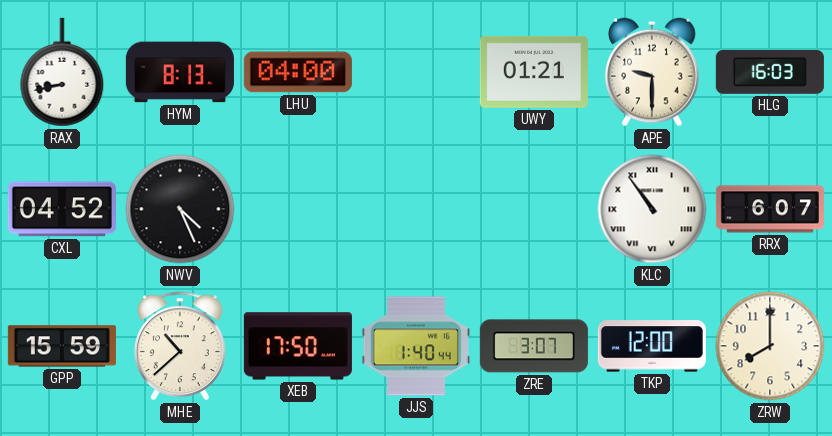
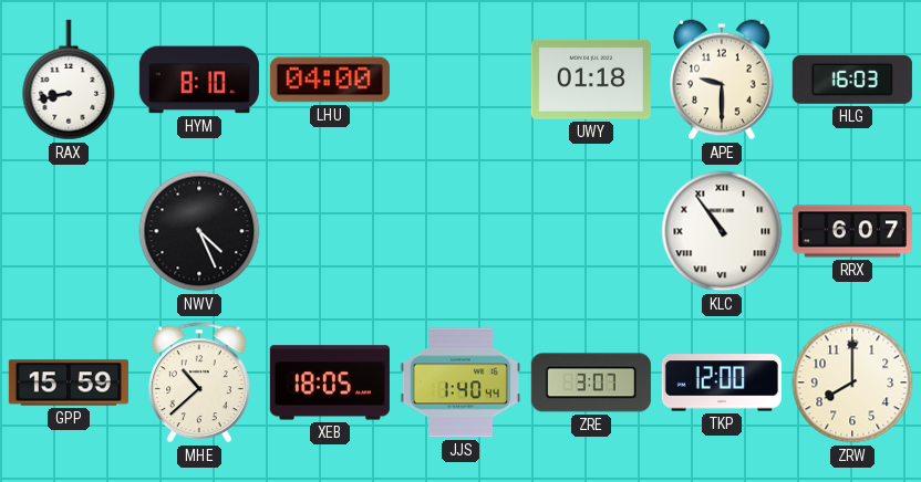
HYM: 8:13 -> 8:10 (199, 80)
UWY: 01:21 -> 01:18 (591, 80)
CXL: 04:52 -> none (62, 209)
XEB: 17:50 -> 18:05 (330, 383)
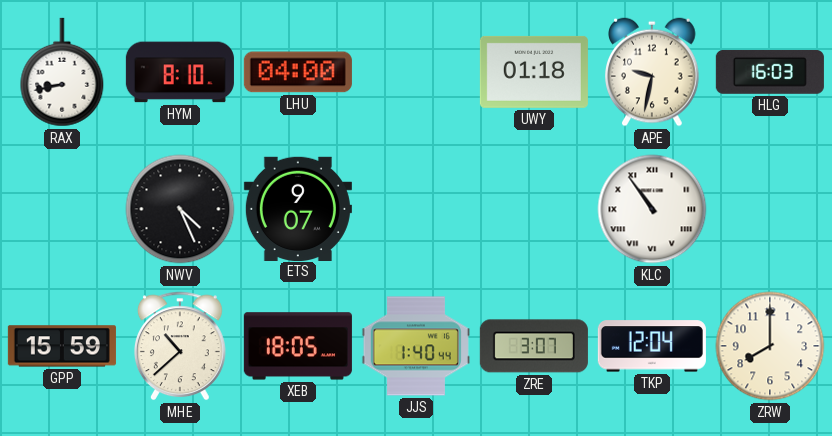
APE: 9:30 -> 9:32 (653, 72)
ETS: none -> 9:07 (298, 208)
RRX: 6:07 -> none (852, 231)
TKP: 12:00 -> 12:04 (652, 346)
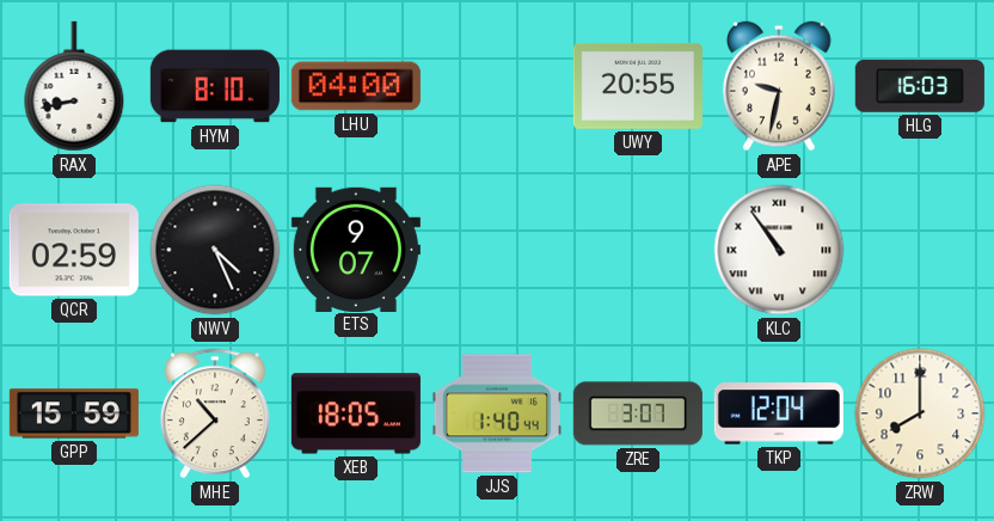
UWY: 01:18 -> 20:55 (638, 86)
QCR: none -> 02:59 (74, 250)
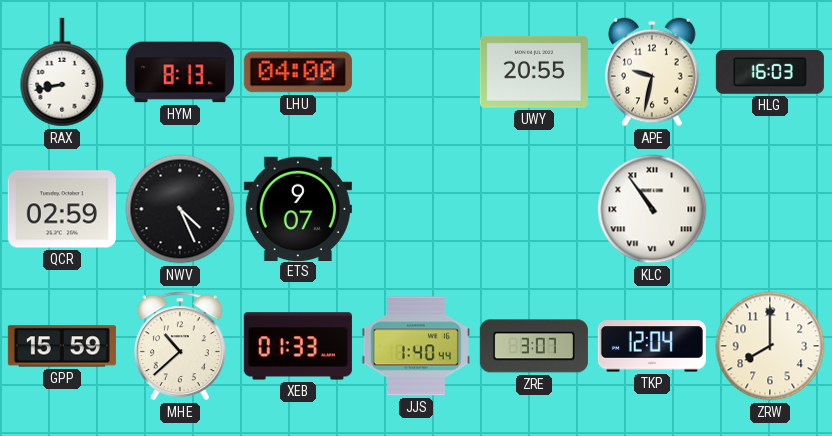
HYM: 8:10 -> 8:13 (180, 72)
XEB: 18:05 -> 01:33 (298, 346)
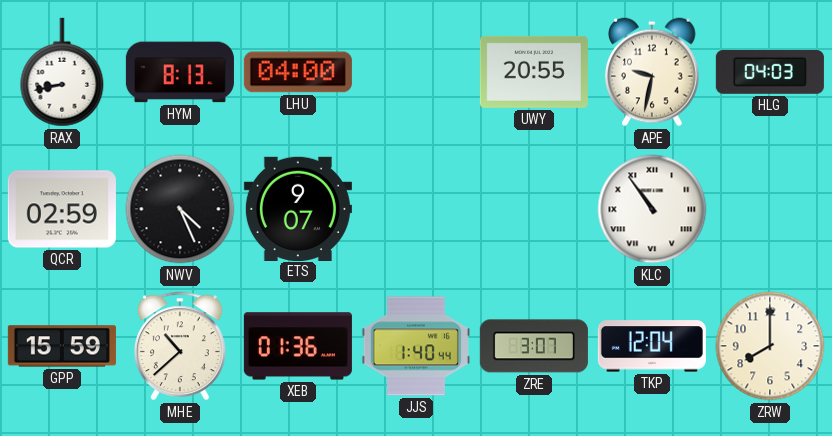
HLG: 16:03 -> 04:03 (770, 72)
XEB: 01:33 -> 01:36 (298, 346)
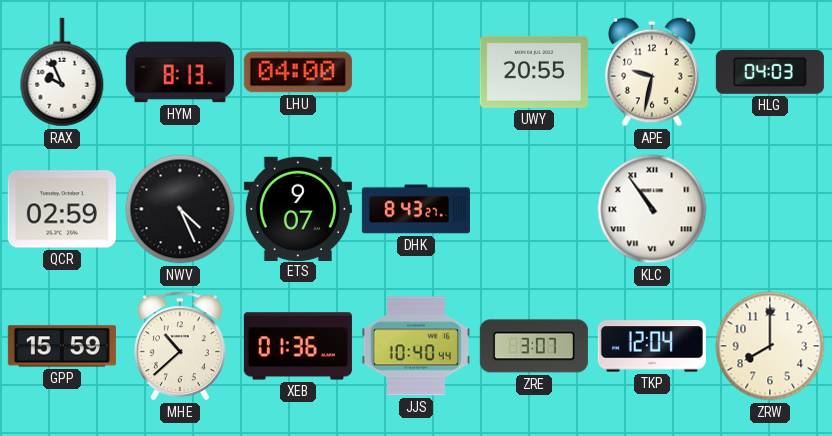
RAX: 8:43 -> 9:56 (62, 72)
DHK: none -> 8:43 (416, 209)
JJS: 1:40 -> 10:40 (416, 346)
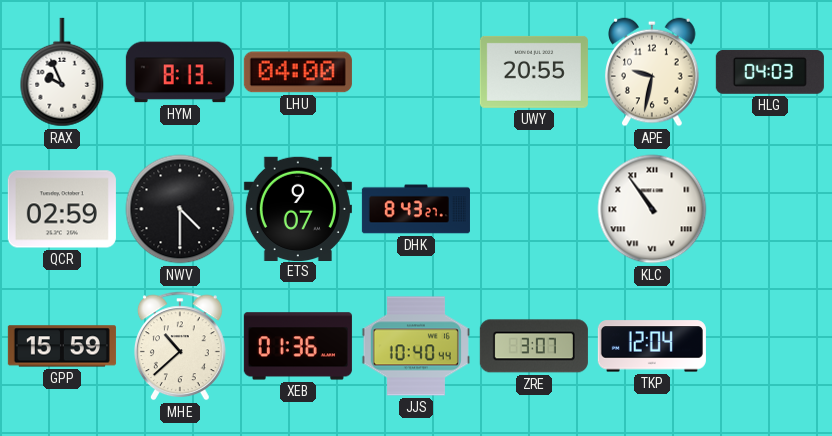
NWV: 4:26 -> 4:30 (180, 209)
ZRW: 8:00 -> none (770, 346)
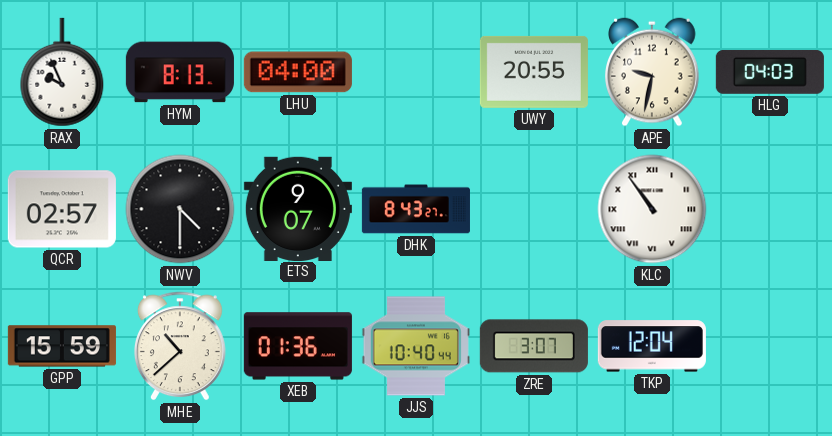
QCR: 02:59 -> 02:57 (62, 209)
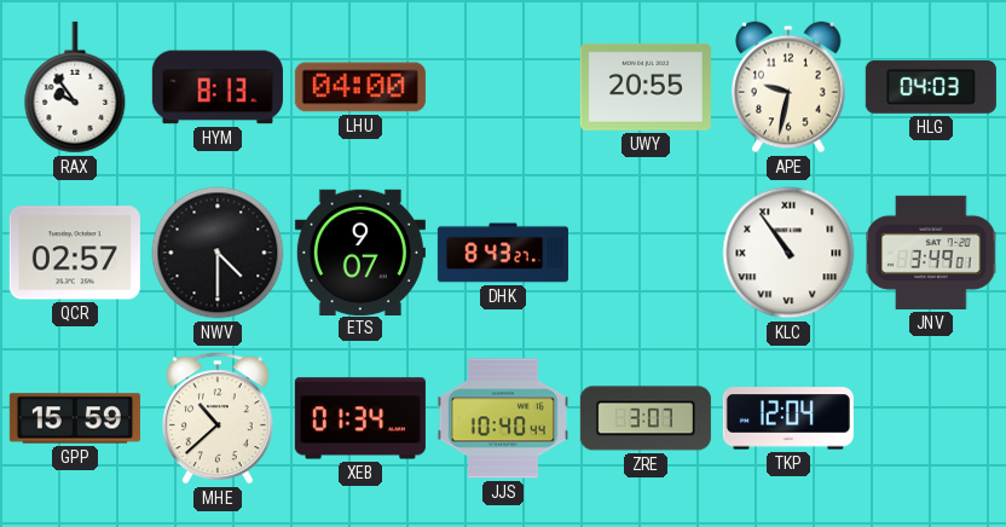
RAX: 9:56 -> 9:54 (75, 87)
JNV: none -> 3:49 (931, 253)
XEB: 01:36 -> 01:34 (360, 418)
